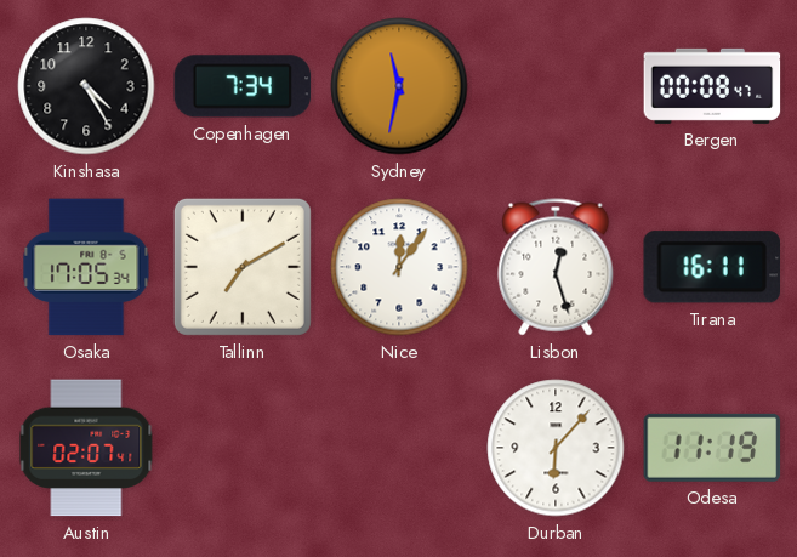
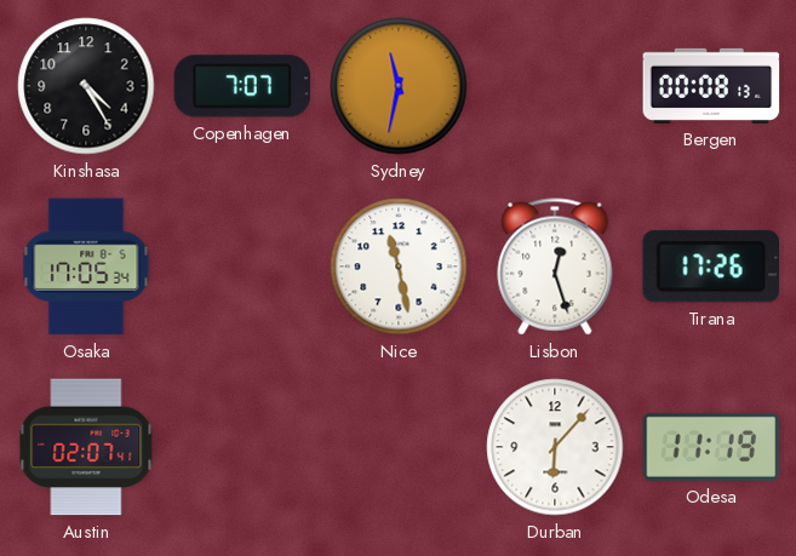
Copenhagen: 7:34 -> 7:07 (242, 86)
Bergen: 00:08:47 -> 00:08:13 (711, 86)
Tallinn: 7:10 -> none (243, 267)
Nice: 12:06 -> 11:28 (399, 266)
Tirana: 16:11 -> 17:26 (710, 266)
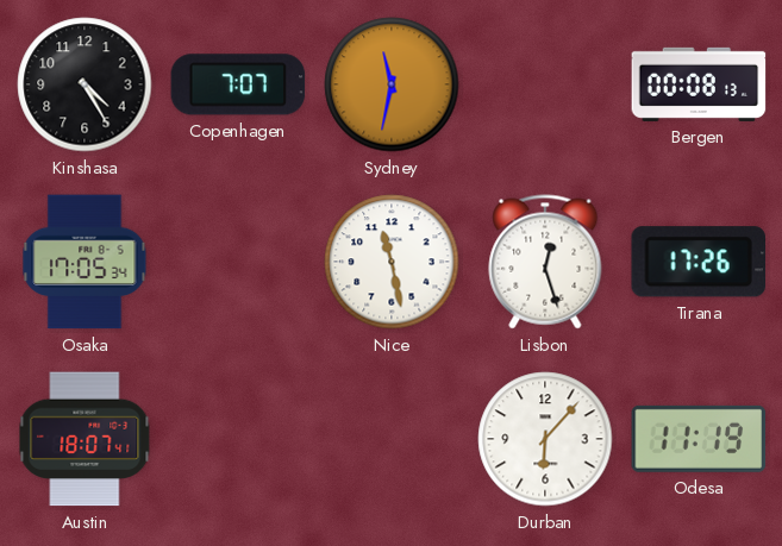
Austin: 02:07 -> 18:07 (85, 439)
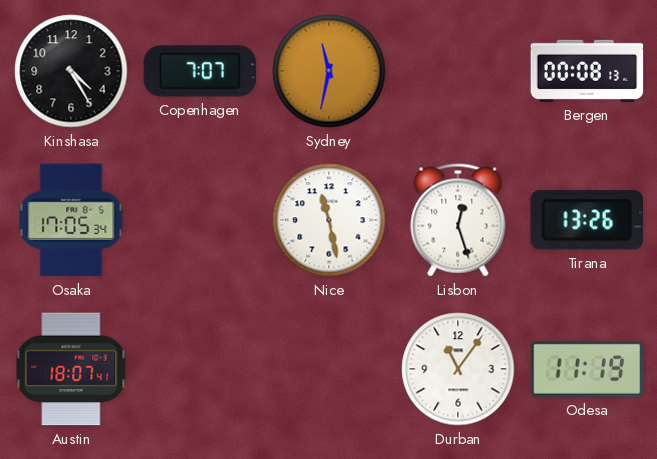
Tirana: 17:26 -> 13:26 (586, 220)
Durban: 6:07 -> 11:06 (458, 369)
